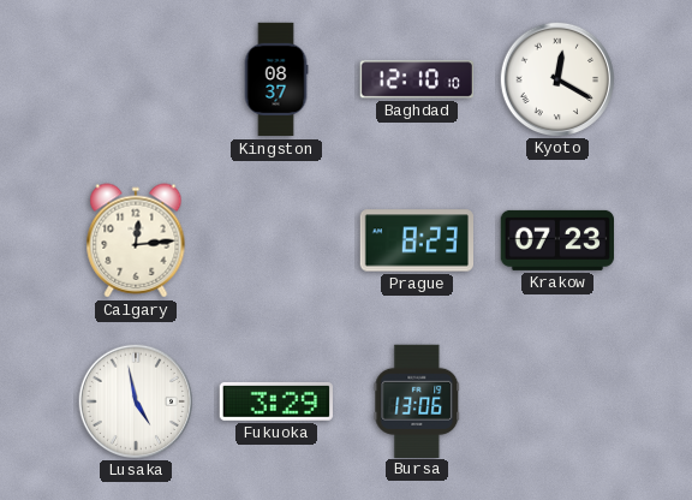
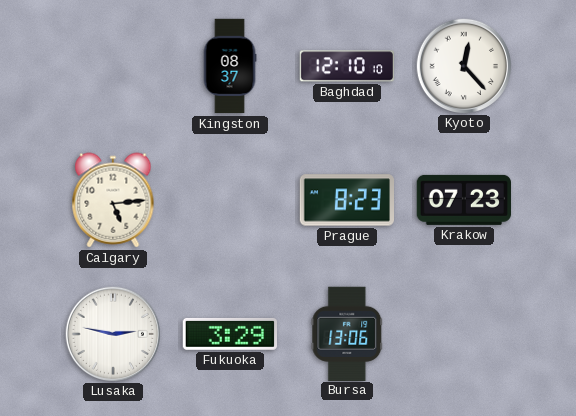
Kyoto: 12:20 -> 12:23 (463, 65)
Calgary: 12:14 -> 5:14 (113, 200)
Lusaka: 4:58 -> 2:47 (112, 333)
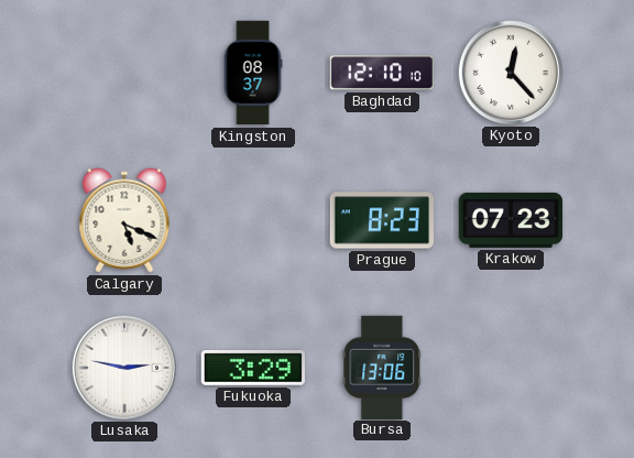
Calgary: 5:14 -> 5:19 (124, 220)
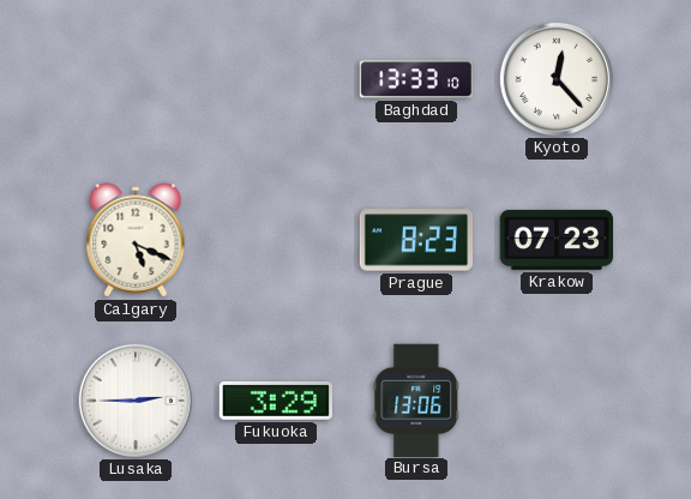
Kingston: 08:37 -> none (253, 73)
Baghdad: 12:10 -> 13:33 (415, 79)
Lusaka: 2:47 -> 2:45 (134, 399)
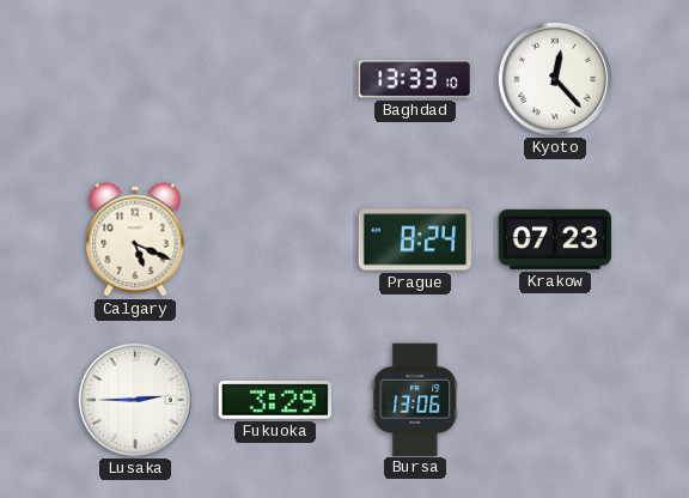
Prague: 8:23 -> 8:24 (414, 239)
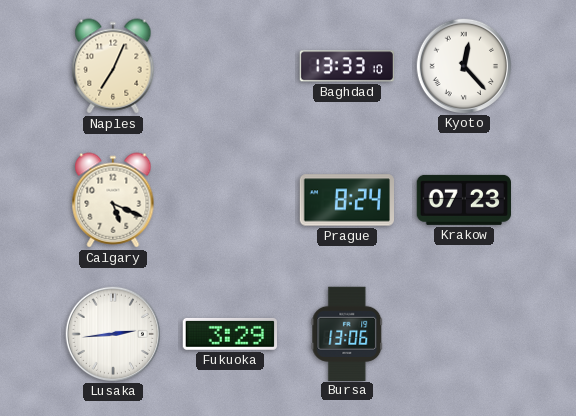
Naples: none -> 7:04 (113, 66)
Lusaka: 2:45 -> 2:44 (112, 333)
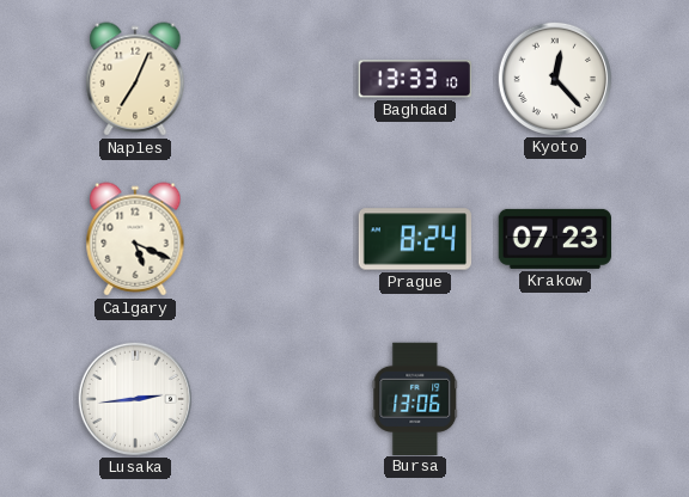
Fukuoka: 3:29 -> none (229, 334)
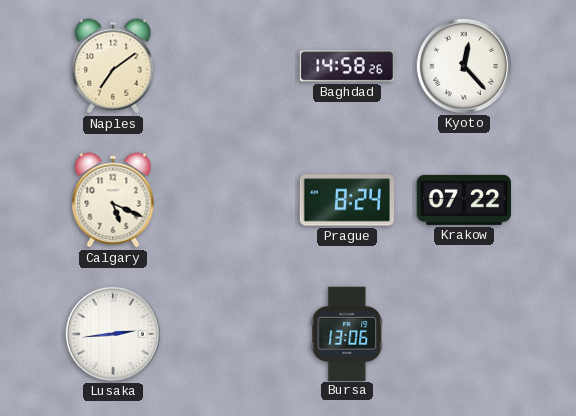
Naples: 7:04 -> 7:09 (113, 66)
Baghdad: 13:33 -> 14:58 (346, 66)
Krakow: 07:23 -> 07:22 (463, 200)
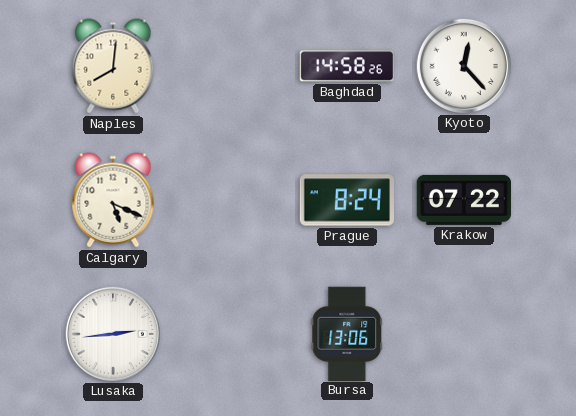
Naples: 7:09 -> 8:01 (113, 66)
